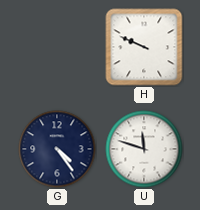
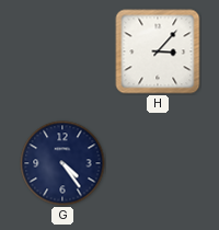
H: 9:49 -> 3:07 (158, 51)
U: 11:48 -> none (144, 149)
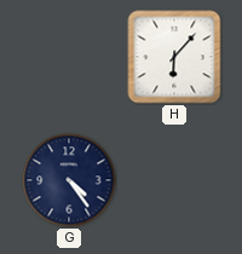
H: 3:07 -> 6:07 (174, 57)
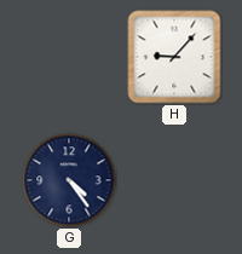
H: 6:07 -> 9:07 (174, 57)
